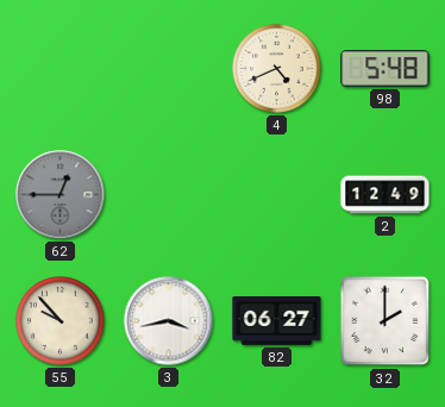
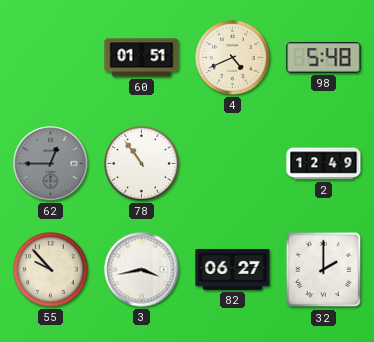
60: none -> 01:51 (142, 58)
78: none -> 10:54 (142, 164)
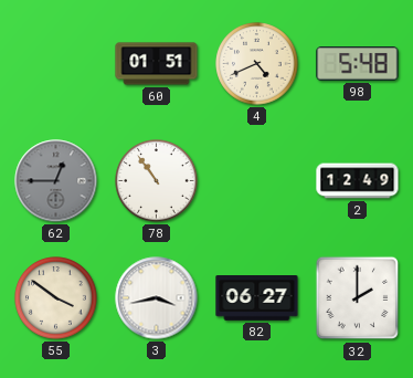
55: 9:53 -> 3:51 (56, 298)
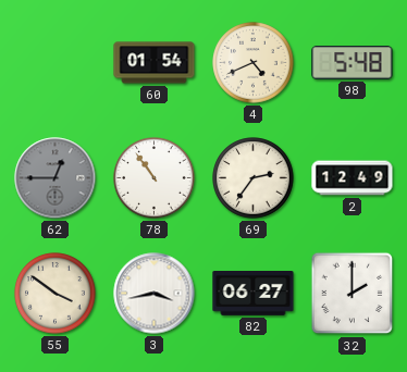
60: 01:51 -> 01:54 (155, 63)
69: none -> 2:36 (254, 178)
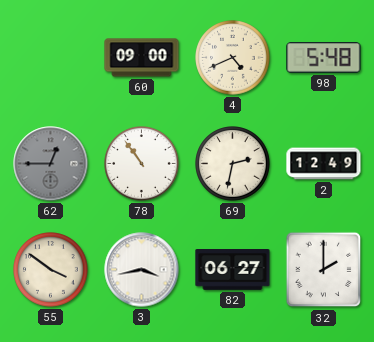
60: 01:54 -> 09:00 (142, 58)
69: 2:36 -> 2:32 (233, 164)
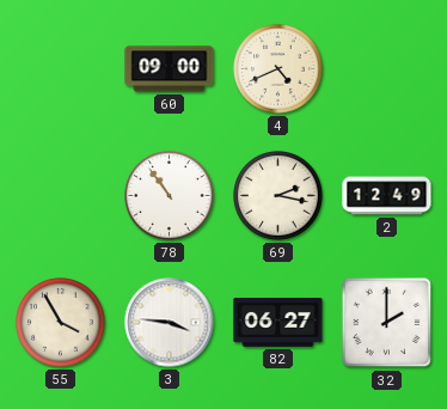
98: 5:48 -> none (324, 58)
62: 12:45 -> none (51, 164)
69: 2:32 -> 2:17 (278, 196)
55: 3:51 -> 3:55 (61, 323)
3: 3:43 -> 3:46 (170, 323)
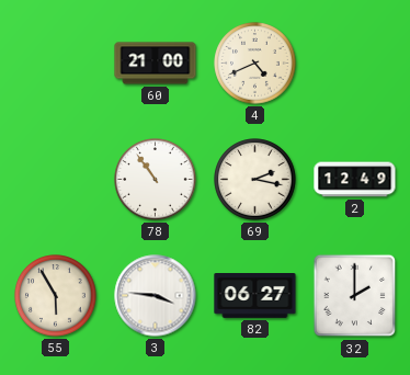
60: 09:00 -> 21:00 (156, 64)
55: 3:55 -> 5:55 (56, 296)
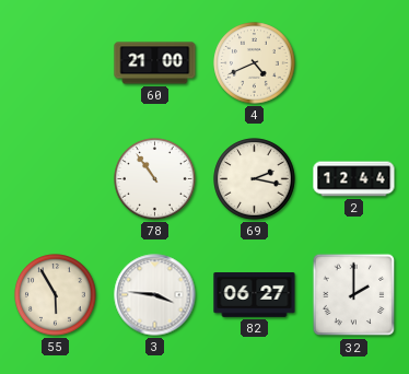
2: 12:49 -> 12:44 (354, 179)
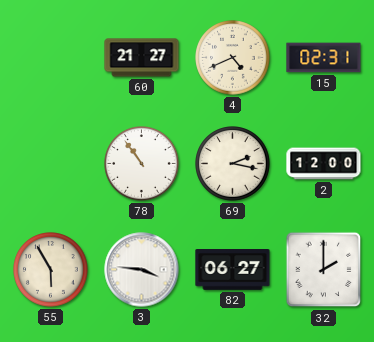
60: 21:00 -> 21:27 (142, 58)
15: none -> 02:31 (324, 58)
2: 12:44 -> 12:00 (324, 164)
